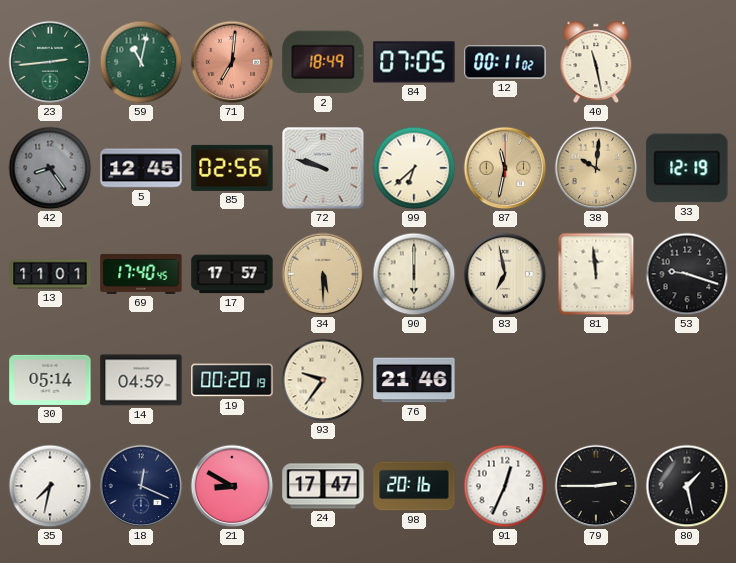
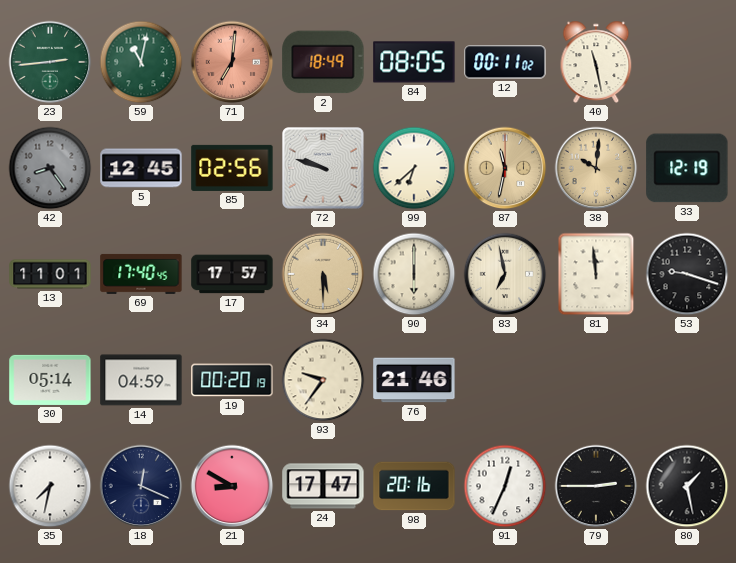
84: 07:05 -> 08:05 (414, 62)
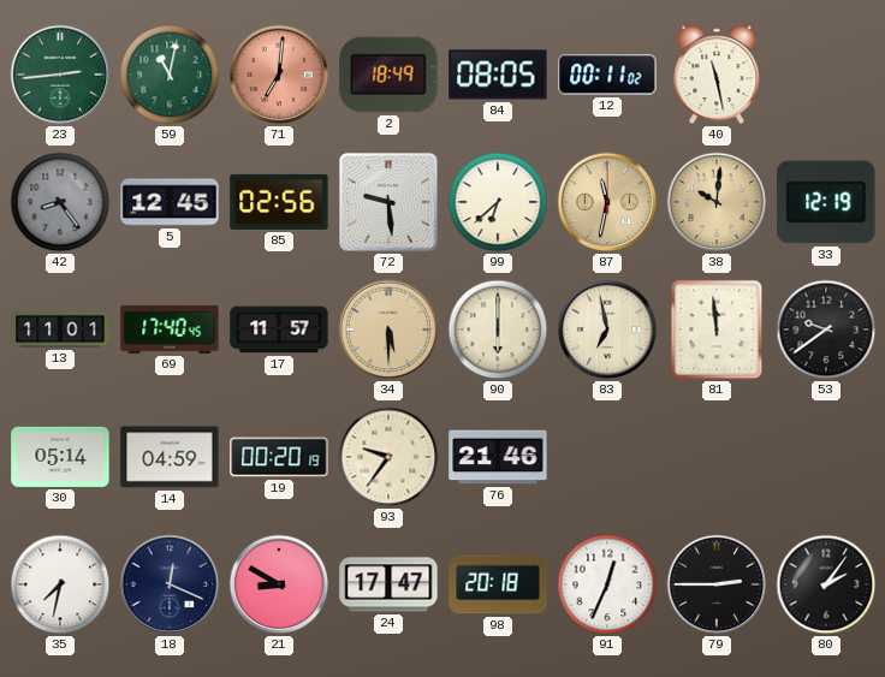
72: 9:48 -> 9:29 (388, 202)
17: 17:57 -> 11:57 (279, 329)
53: 9:18 -> 9:39 (826, 329)
98: 20:16 -> 20:18 (498, 584)
80: 1:28 -> 2:06 (826, 584)
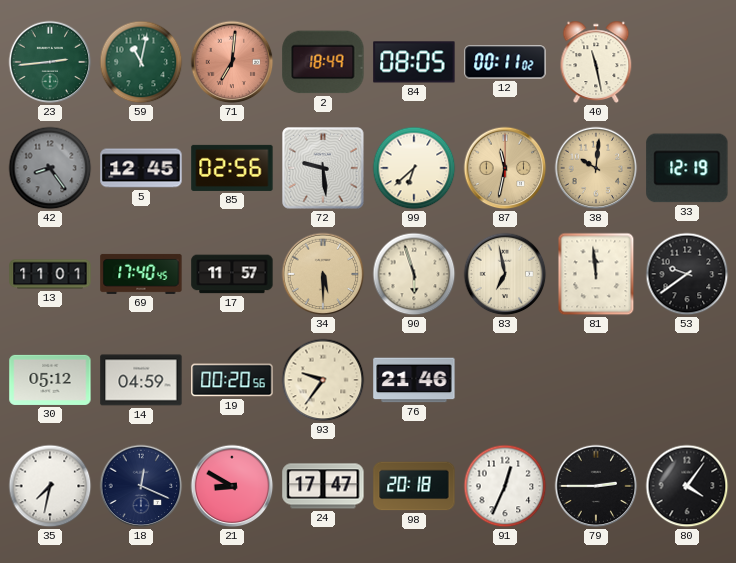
90: 6:00 -> 5:57 (414, 274)
30: 05:14 -> 05:12 (50, 380)
19: 00:20:19 -> 00:20:56 (232, 380)
80: 2:06 -> 4:06 (687, 486)
